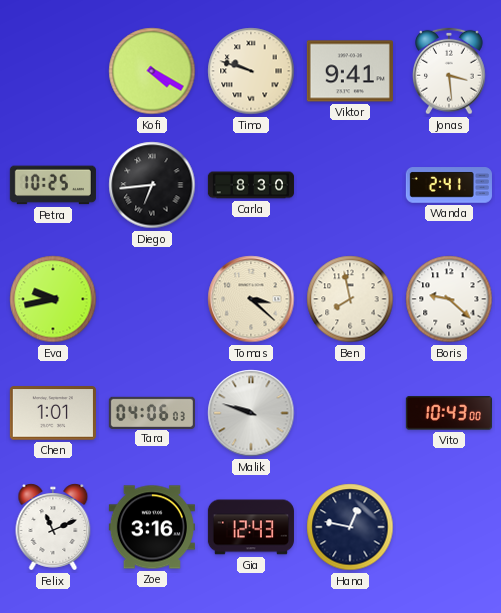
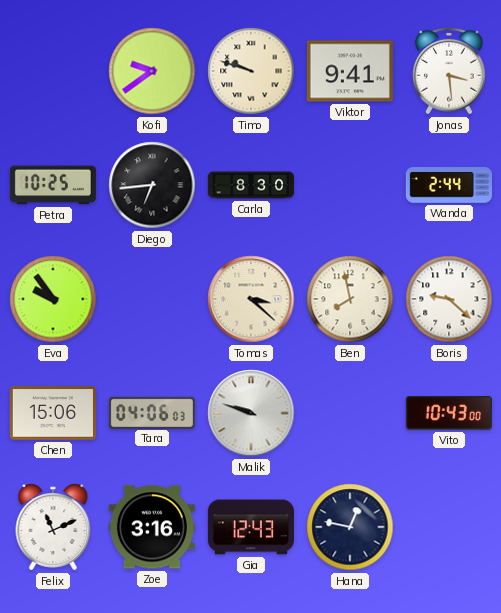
Kofi: 4:20 -> 9:39 (152, 71)
Wanda: 2:41 -> 2:44 (449, 185)
Eva: 9:43 -> 9:54 (53, 299)
Chen: 1:01 -> 15:06 (53, 413)
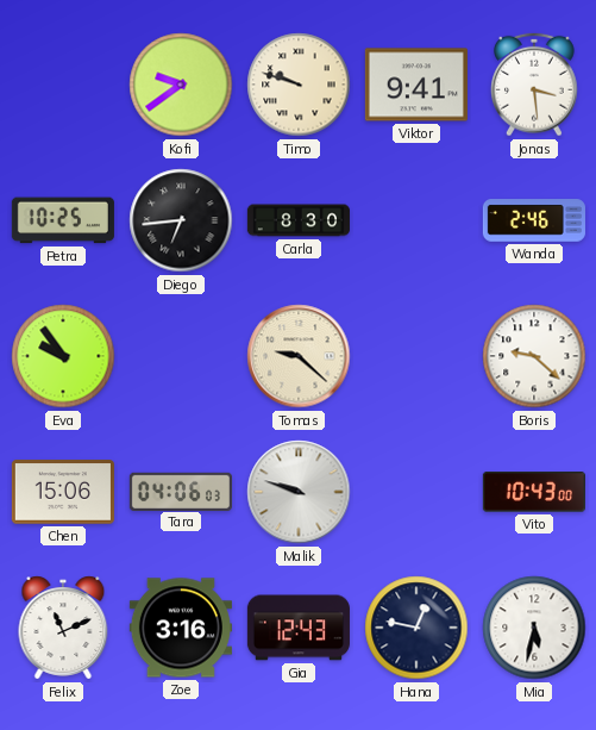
Wanda: 2:44 -> 2:46 (534, 220)
Tomas: 3:22 -> 9:22 (299, 356)
Ben: 7:58 -> none (350, 299)
Mia: none -> 5:32 (534, 628)
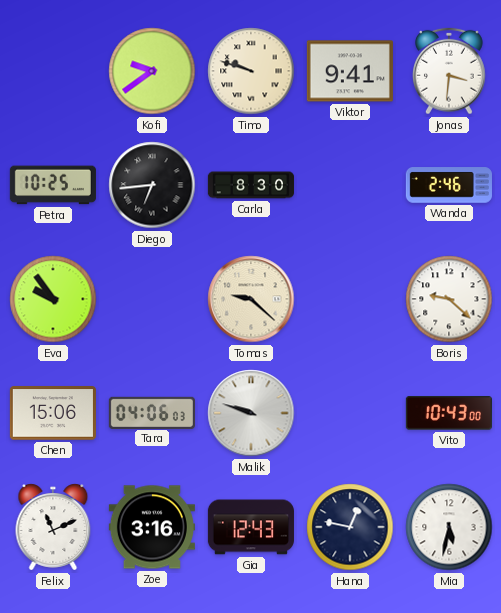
Jonas: 3:29 -> 3:31 (450, 71)
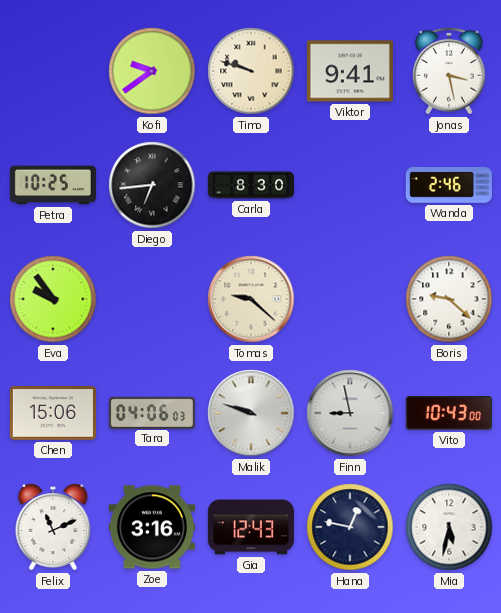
Jonas: 3:31 -> 3:28 (450, 71)
Finn: none -> 8:58 (350, 413)
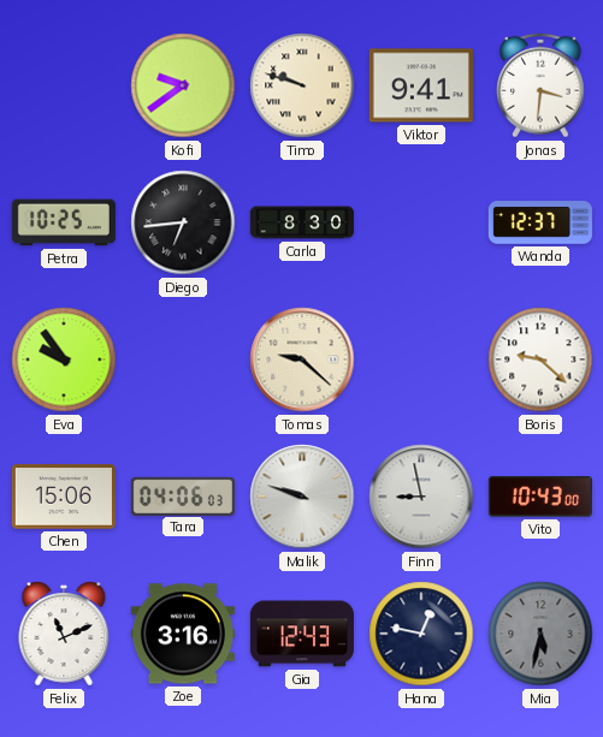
Jonas: 3:28 -> 3:31 (542, 85)
Wanda: 2:46 -> 12:37 (540, 222)
Mia dial: white -> grey (540, 634)
